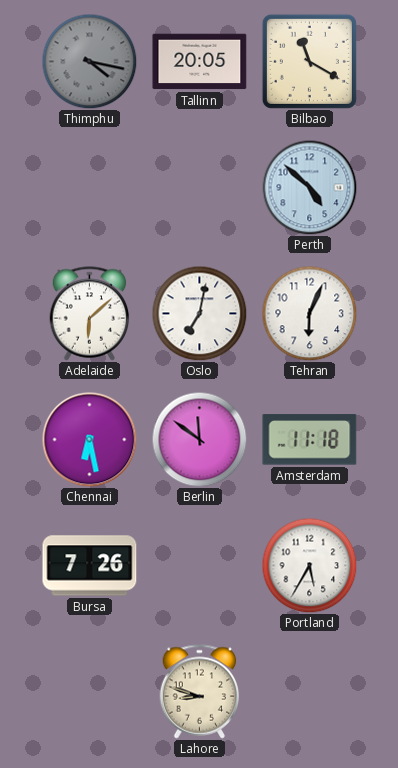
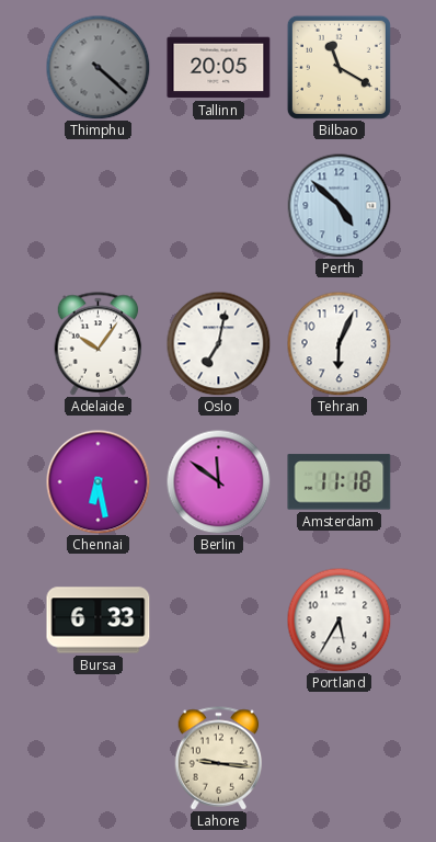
Thimphu: 4:17 -> 4:22 (97, 67)
Adelaide: 6:08 -> 10:06 (99, 344)
Bursa: 7:26 -> 6:33 (99, 621)
Lahore: 8:48 -> 9:16 (219, 759)
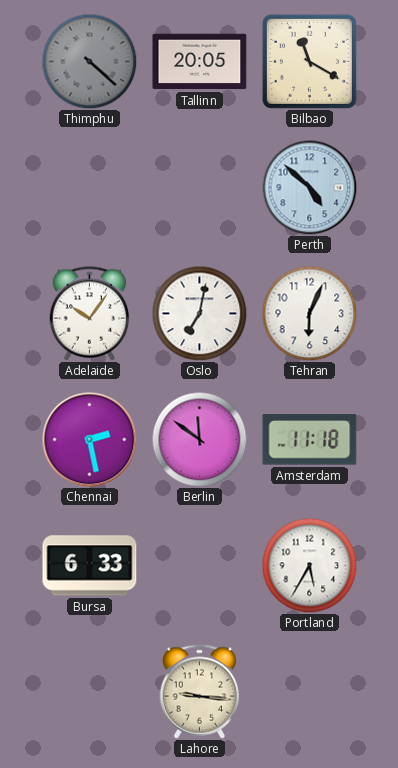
Chennai: 6:28 -> 2:28 (89, 439)
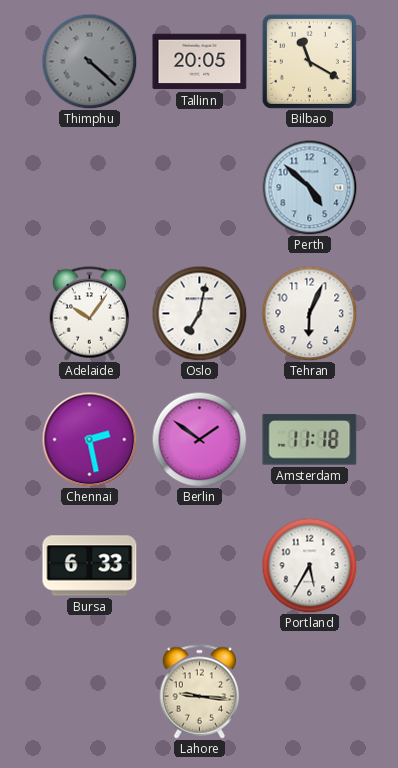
Berlin: 11:51 -> 1:51 (199, 439)
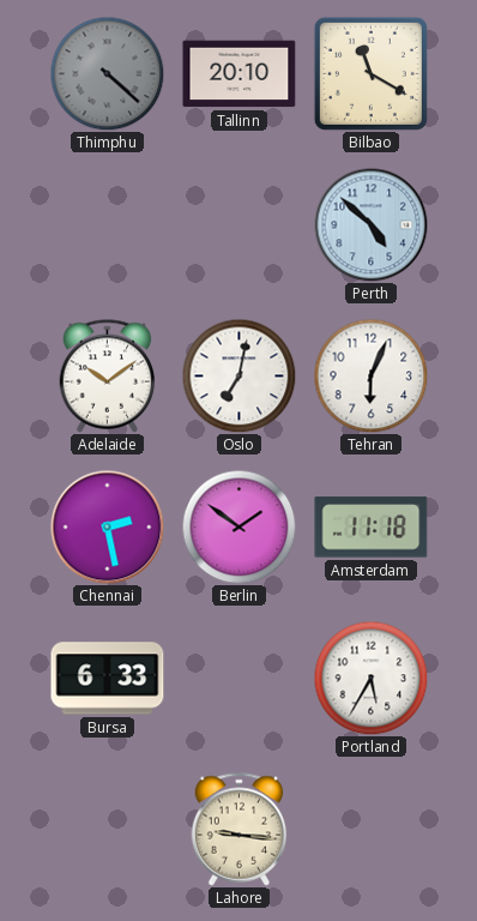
Tallinn: 20:05 -> 20:10 (240, 74)
Adelaide: 10:06 -> 10:09 (108, 377)
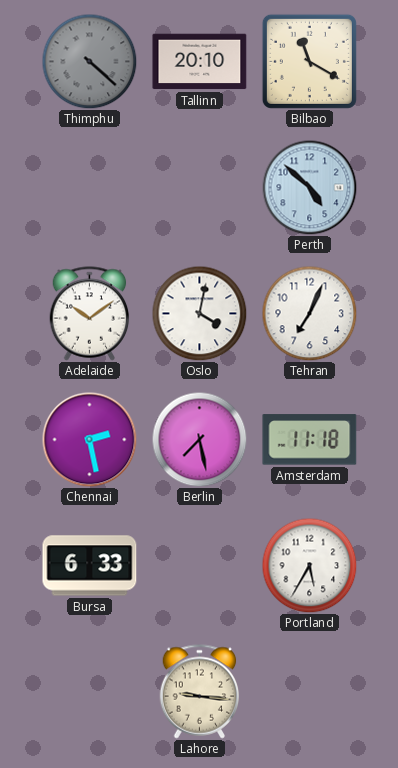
Oslo: 7:02 -> 4:02 (199, 313)
Tehran: 6:04 -> 7:04 (309, 313)
Berlin: 1:51 -> 7:28 (199, 439)
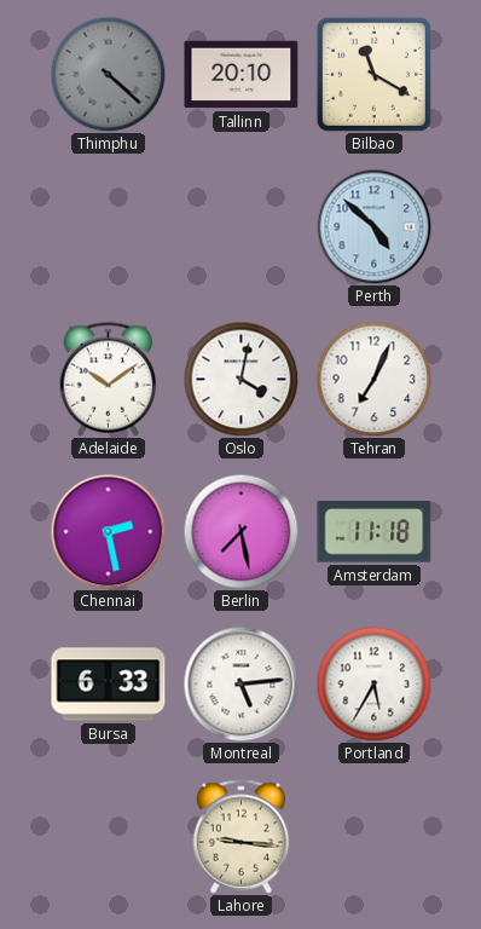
Montreal: none -> 5:14 (240, 683)
